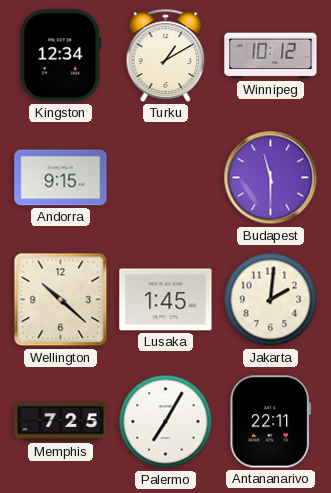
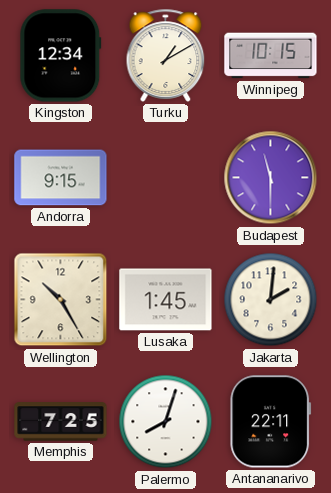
Winnipeg: 10:12 -> 10:15 (271, 56)
Wellington: 10:22 -> 10:25 (61, 300)
Palermo: 7:05 -> 8:03 (166, 422)
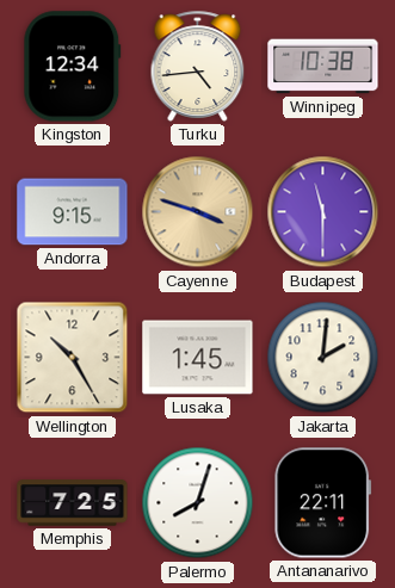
Turku: 1:10 -> 4:44 (198, 66)
Winnipeg: 10:15 -> 10:38 (323, 67)
Cayenne: none -> 3:48 (198, 212)
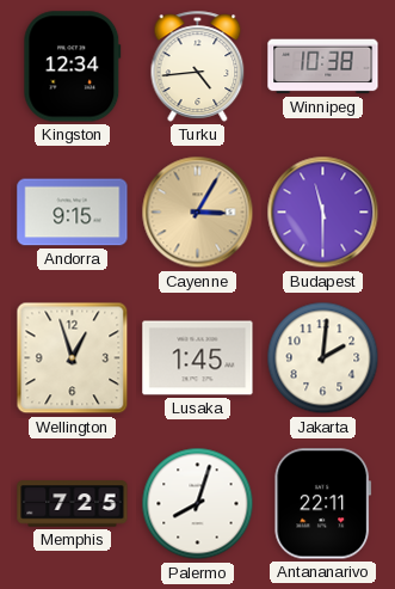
Cayenne: 3:48 -> 3:05 (198, 213)
Wellington: 10:25 -> 12:57 (73, 358)
